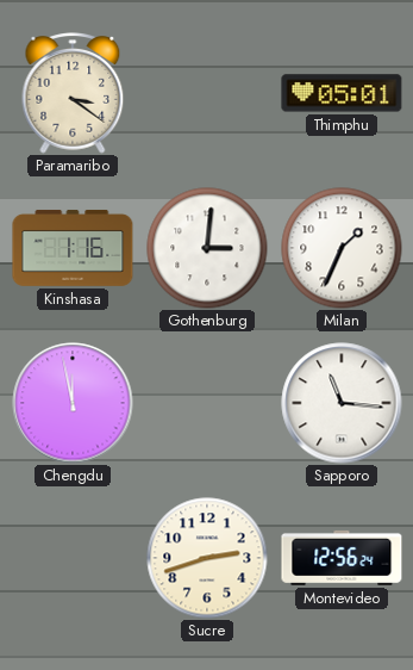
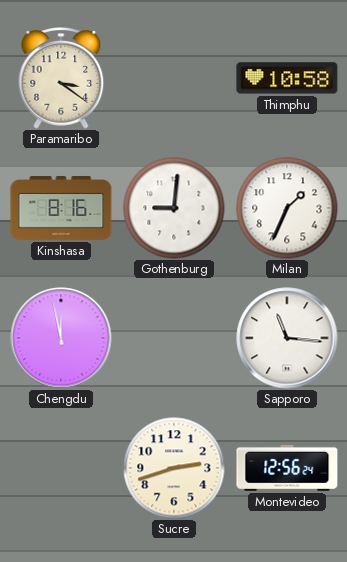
Thimphu: 05:01 -> 10:58 (287, 78)
Kinshasa: 1:16 -> 8:16 (61, 208)
Gothenburg: 3:01 -> 9:01 (174, 208)
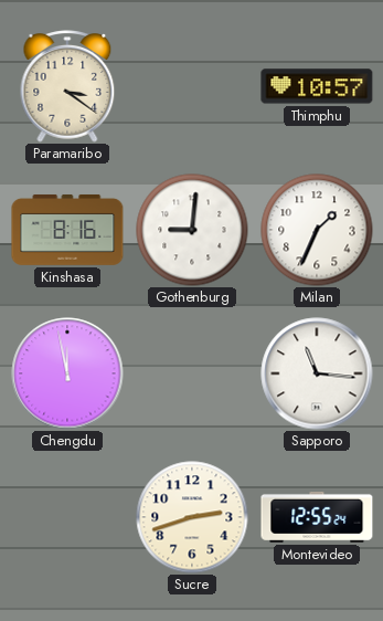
Thimphu: 10:58 -> 10:57 (317, 86)
Montevideo: 12:56 -> 12:55 (317, 517)
